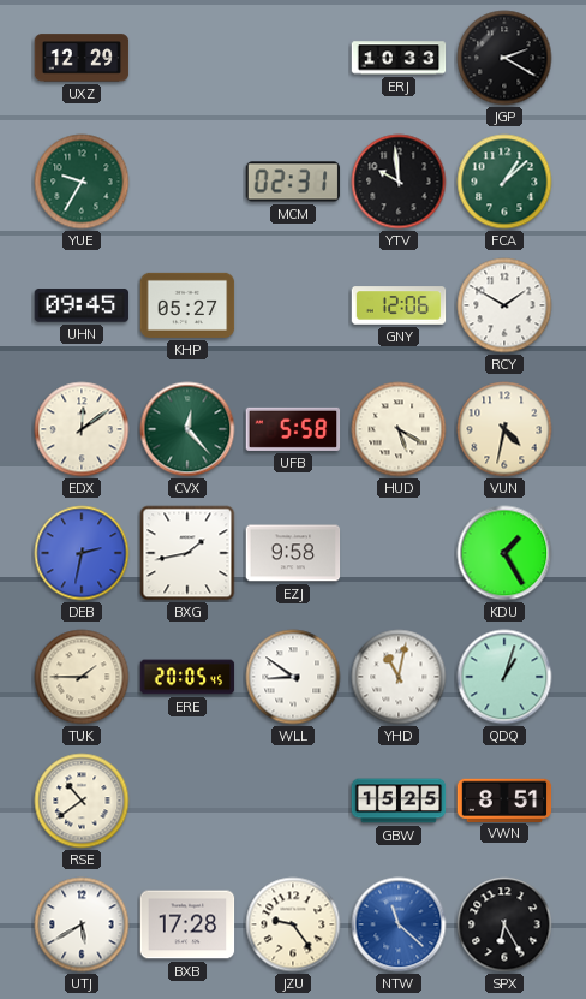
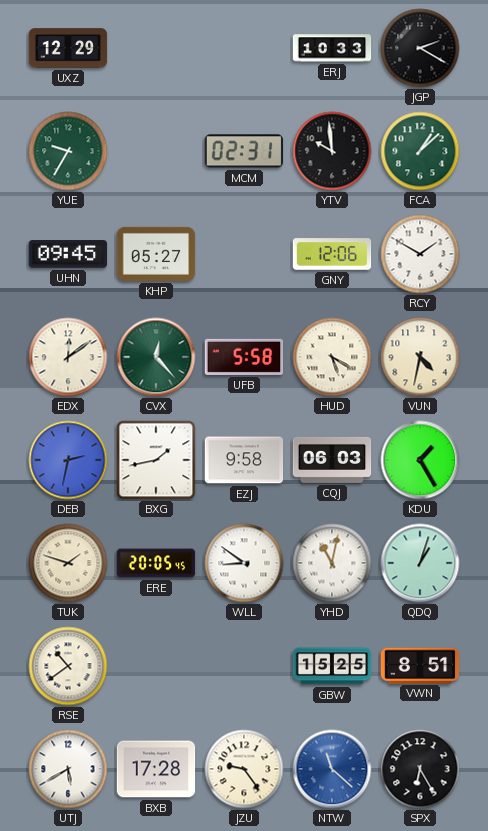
CQJ: none -> 06:03 (332, 460)
TUK: 1:45 -> 1:48 (68, 563)
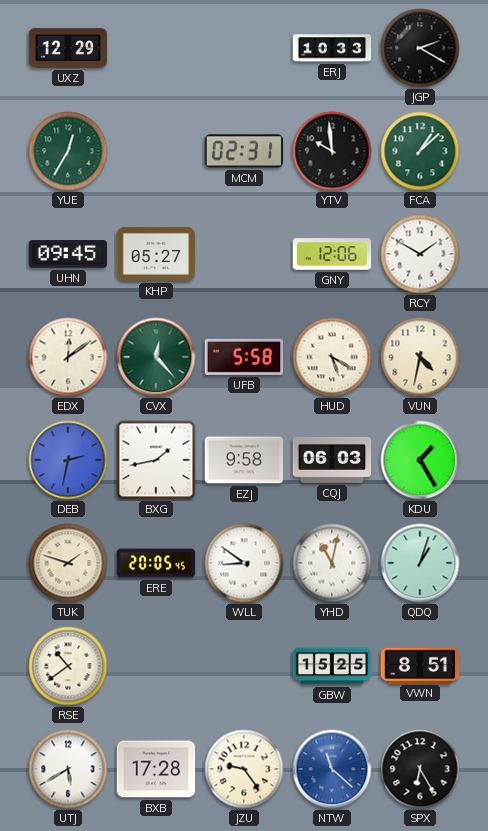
YUE: 9:35 -> 12:35 (68, 151)
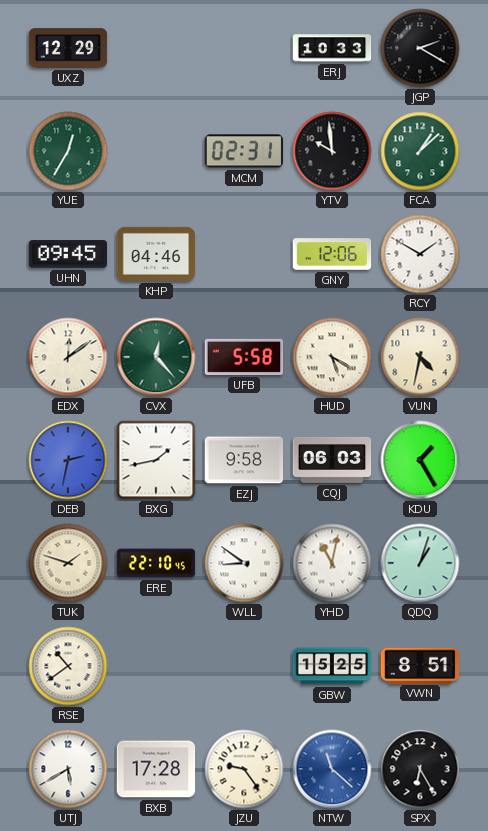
KHP: 05:27 -> 04:46 (156, 254)
ERE: 20:05 -> 22:10 (156, 563)
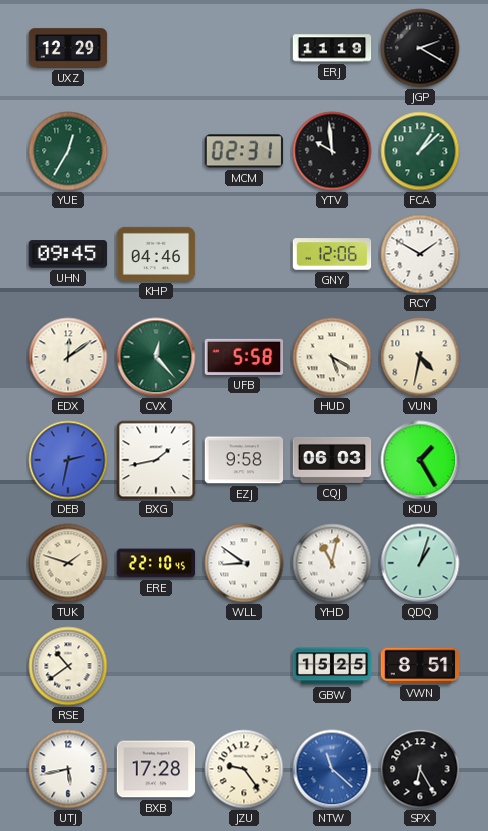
ERJ: 10:33 -> 11:19 (332, 48)
UTJ: 5:40 -> 5:43 (68, 769)
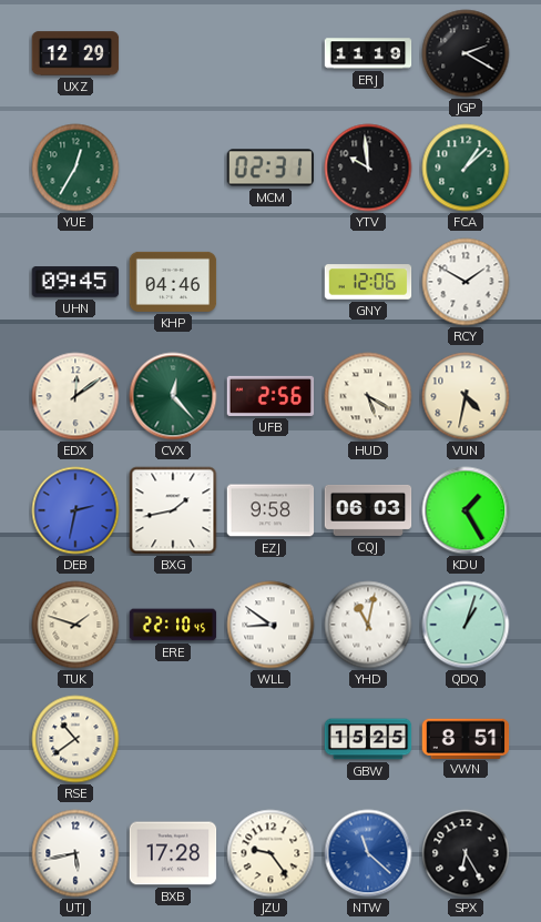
UFB: 5:58 -> 2:56 (270, 396)
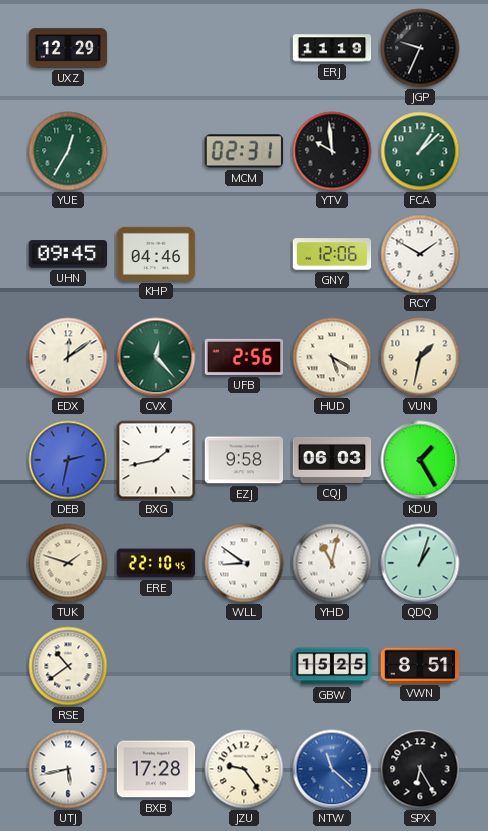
JGP: 2:20 -> 9:34 (420, 48)
VUN: 4:32 -> 1:32 (420, 357)
